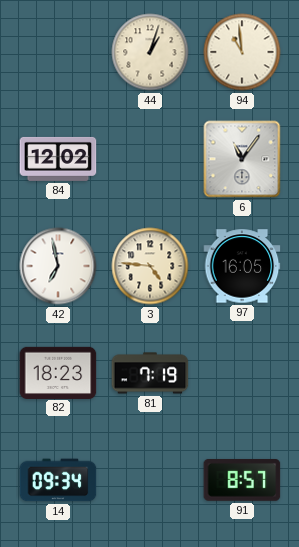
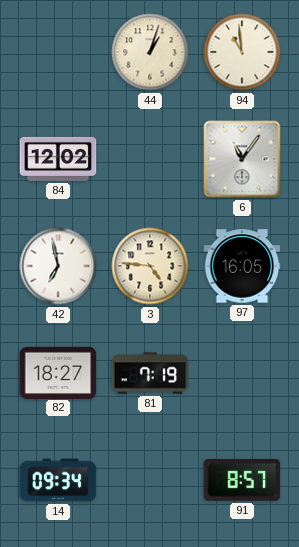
82: 18:23 -> 18:27 (58, 372)
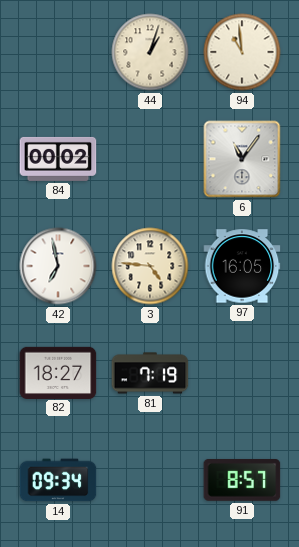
84: 12:02 -> 00:02 (58, 159)
